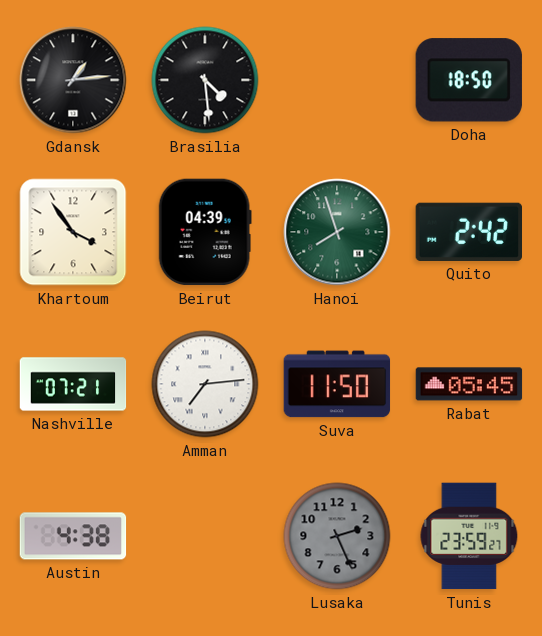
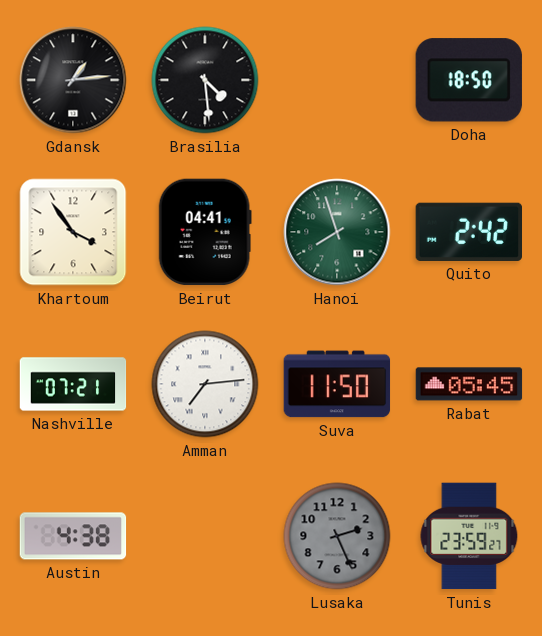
Beirut: 04:39 -> 04:41 (205, 232)
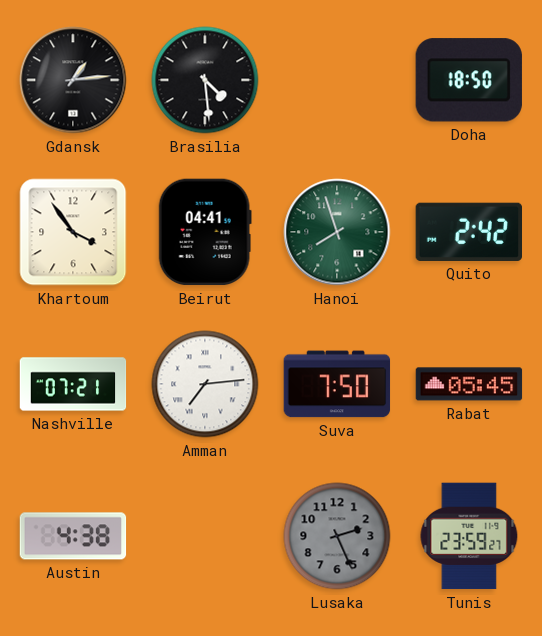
Suva: 11:50 -> 7:50 (337, 384)
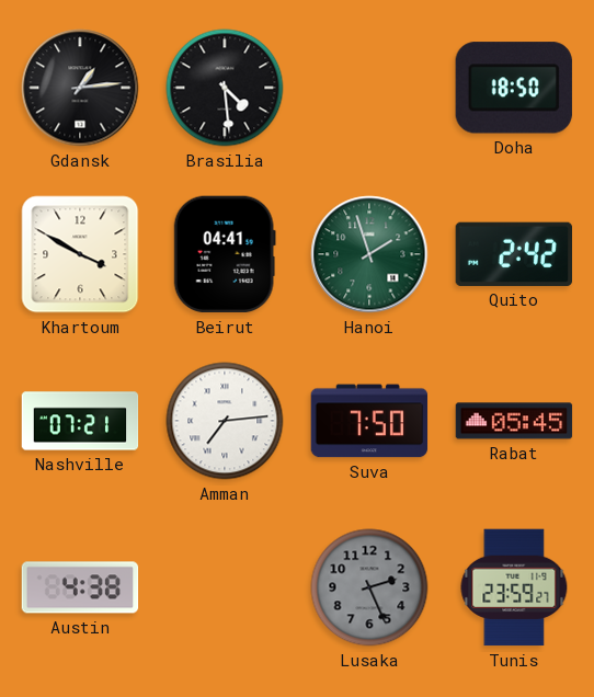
Khartoum: 3:54 -> 3:50 (80, 254)
Hanoi: 7:57 -> 1:57 (369, 254)
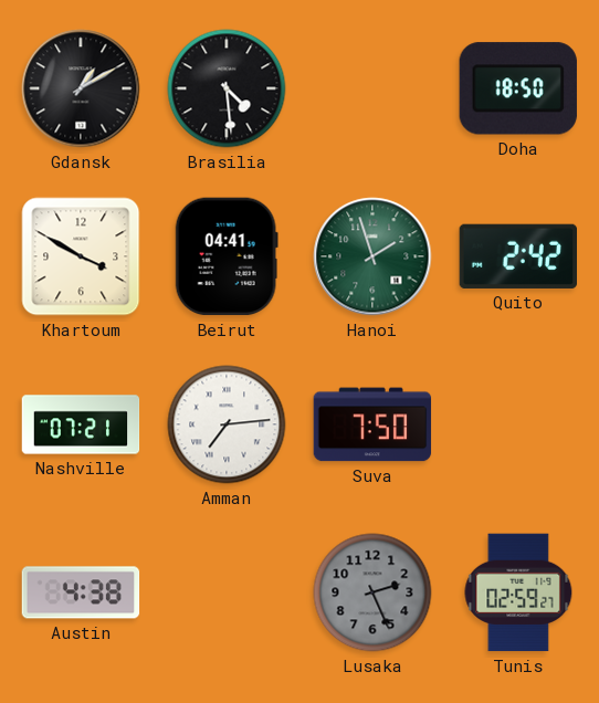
Gdansk: 1:14 -> 1:10 (81, 88)
Rabat: 05:45 -> none (514, 421)
Tunis: 23:59 -> 02:59 (518, 592)
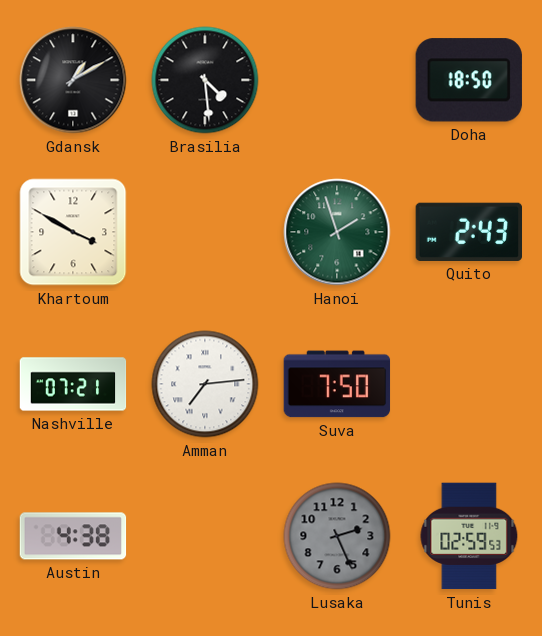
Beirut: 04:41 -> none (227, 256)
Quito: 2:42 -> 2:43 (468, 232)
Tunis: 02:59:27 -> 02:59:53 (469, 536)
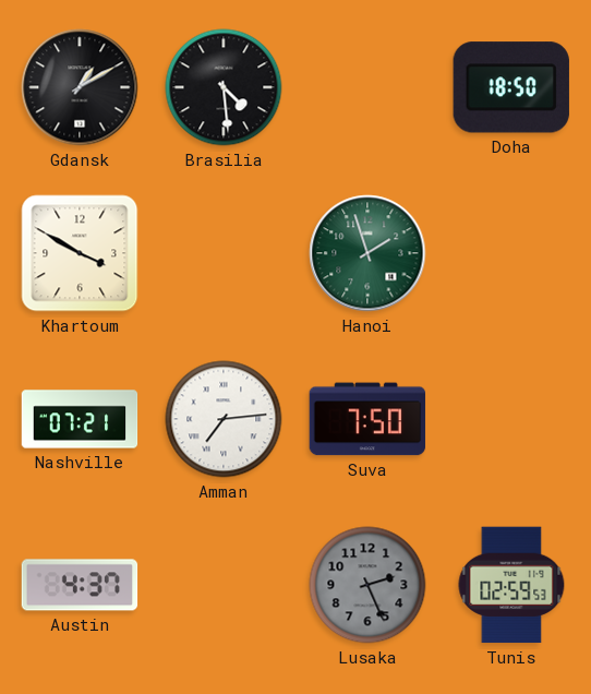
Quito: 2:43 -> none (468, 232)
Austin: 4:38 -> 4:37 (80, 585)
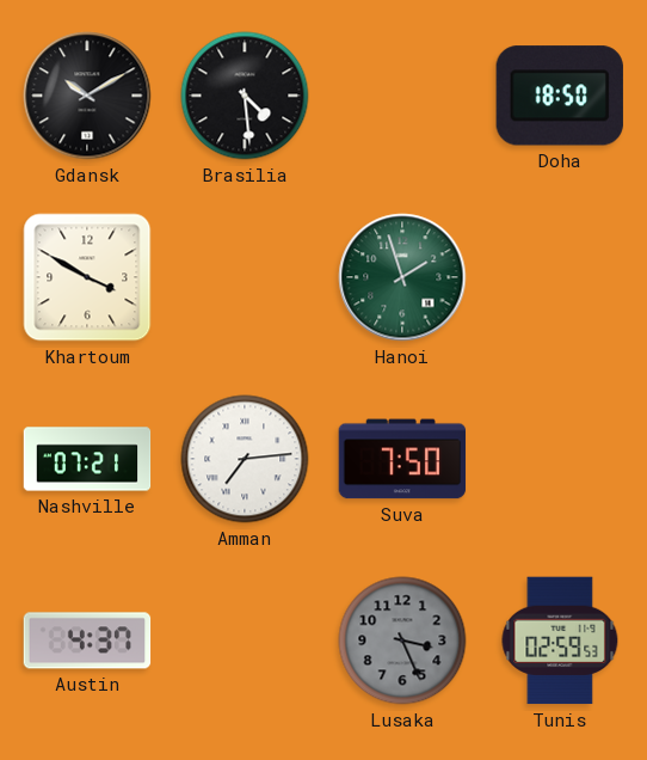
Gdansk: 1:10 -> 10:10 (87, 96)
Lusaka: 2:26 -> 3:26 (402, 641)
